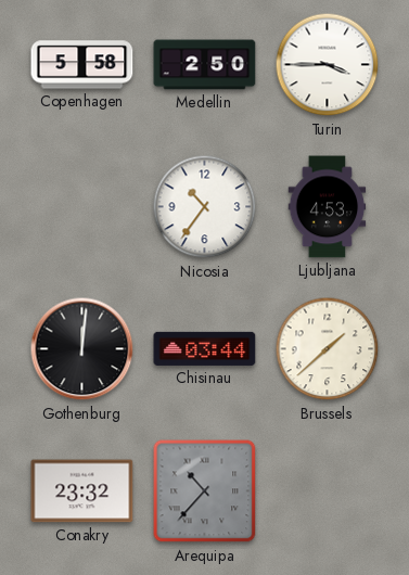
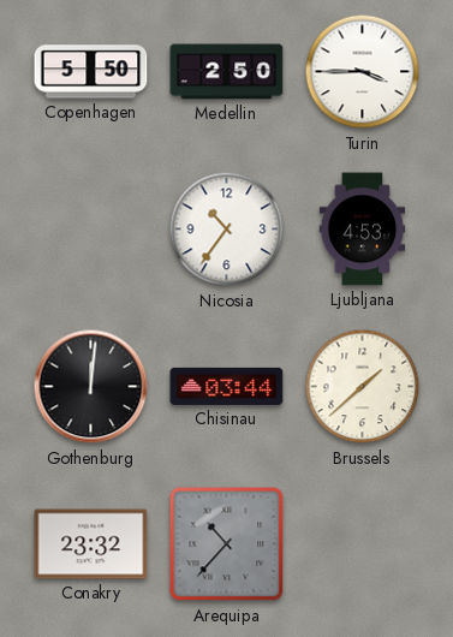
Copenhagen: 5:58 -> 5:50 (91, 72)
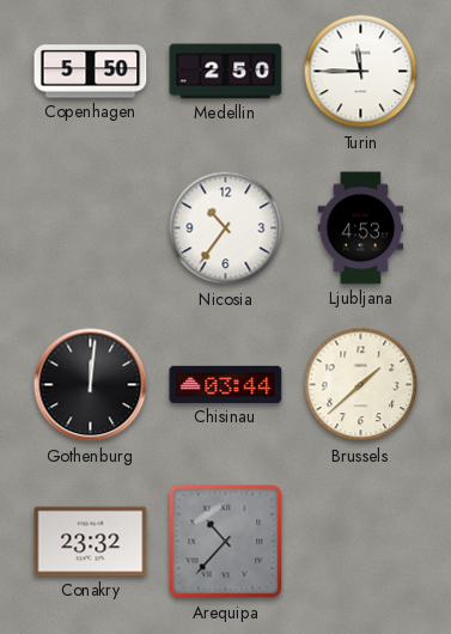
Turin: 3:45 -> 11:45 (361, 72)
